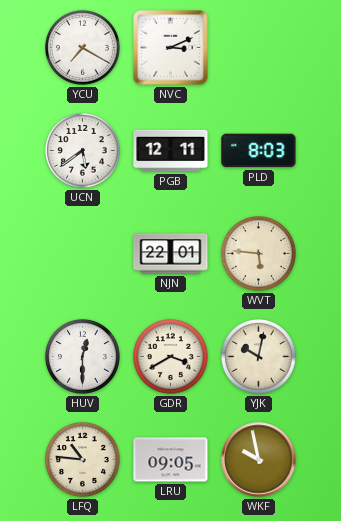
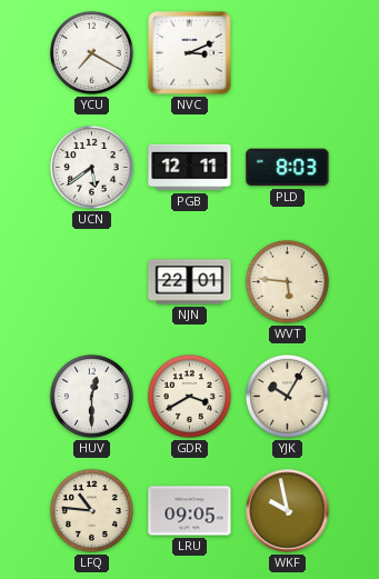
YJK: 10:02 -> 10:05 (287, 396)
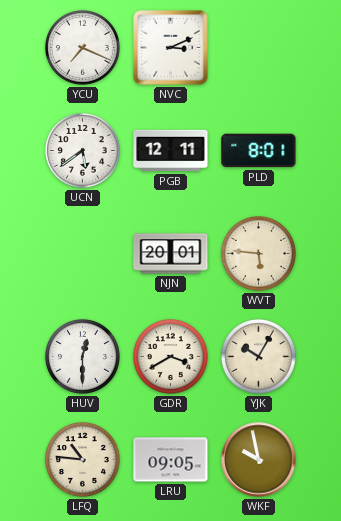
YCU: 7:20 -> 7:19 (82, 47)
PLD: 8:03 -> 8:01 (259, 151)
NJN: 22:01 -> 20:01 (171, 254)
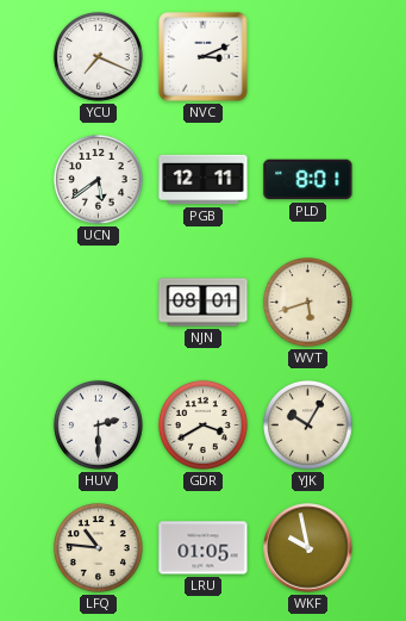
NJN: 20:01 -> 08:01 (204, 303)
WVT: 5:46 -> 5:42 (307, 302)
HUV: 12:30 -> 2:30 (98, 424)
LRU: 09:05 -> 01:05 (204, 548)
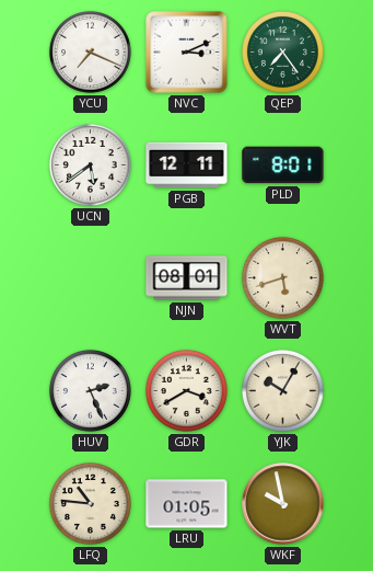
QEP: none -> 7:24 (282, 52)
HUV: 2:30 -> 2:26 (90, 390)
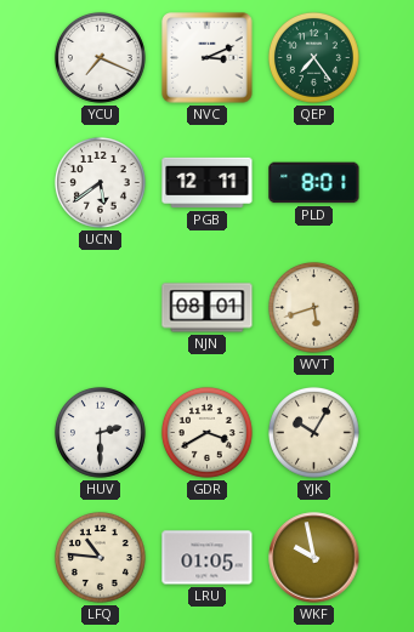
HUV: 2:26 -> 2:30 (100, 432)
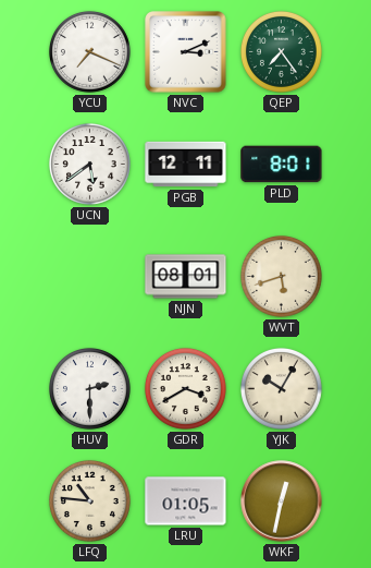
WKF: 9:58 -> 12:32 (282, 501)
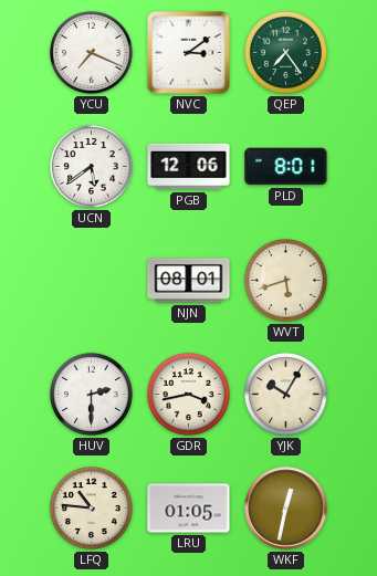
NVC: 3:11 -> 3:09 (189, 53)
PGB: 12:11 -> 12:06 (189, 167)
GDR: 3:40 -> 3:43 (188, 394)
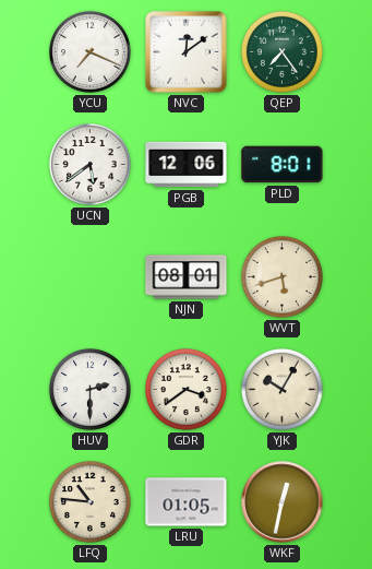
NVC: 3:09 -> 12:09 (187, 52)
GDR: 3:43 -> 3:39 (185, 389)
